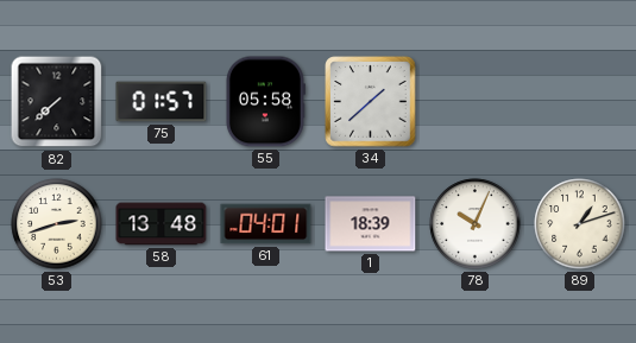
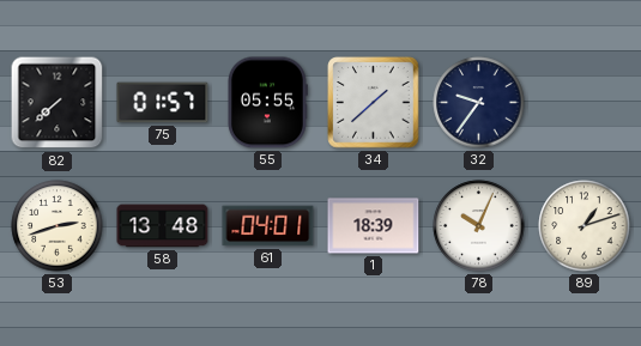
55: 05:58 -> 05:55 (267, 103)
32: none -> 9:36 (479, 103)
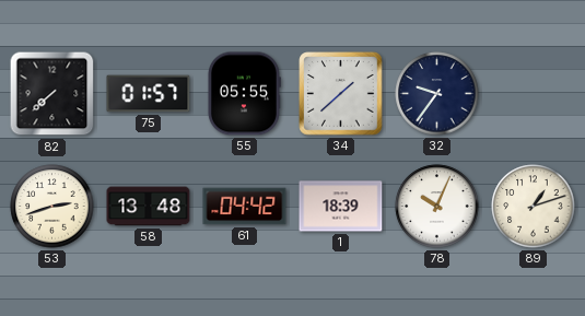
61: 04:01 -> 04:42 (245, 207)
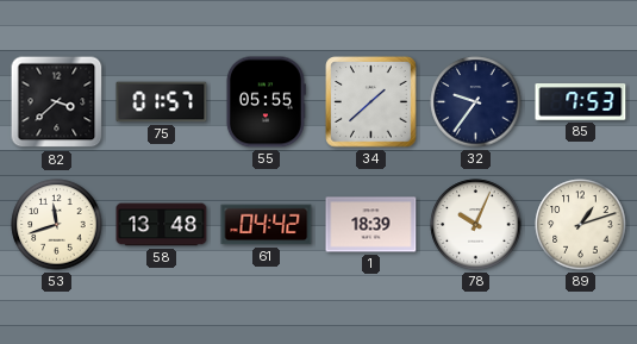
82: 7:38 -> 3:38 (57, 102)
85: none -> 7:53 (581, 102)
53: 2:42 -> 11:42 (57, 225)
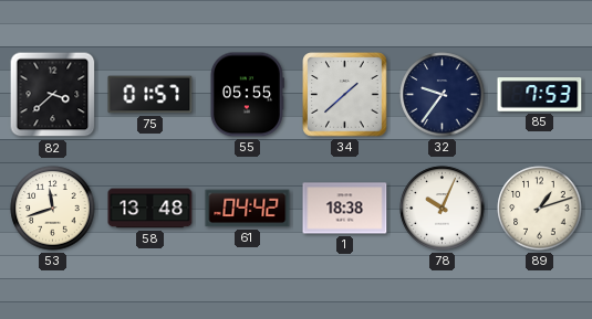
1: 18:39 -> 18:38 (345, 209)
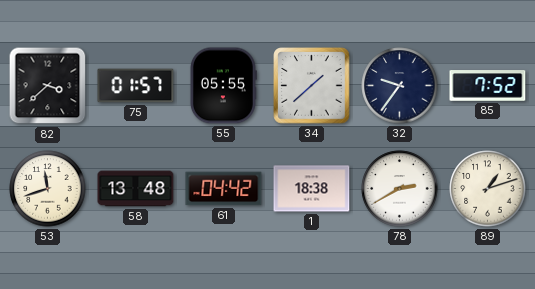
85: 7:53 -> 7:52 (488, 86)
78: 10:04 -> 2:40 (400, 189)
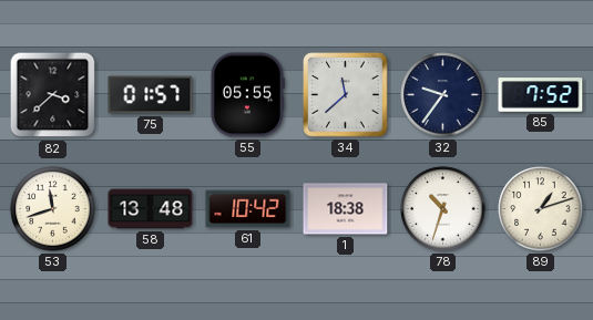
34: 1:38 -> 11:38 (346, 95)
61: 04:42 -> 10:42 (248, 209)
78: 2:40 -> 10:33 (443, 209)
